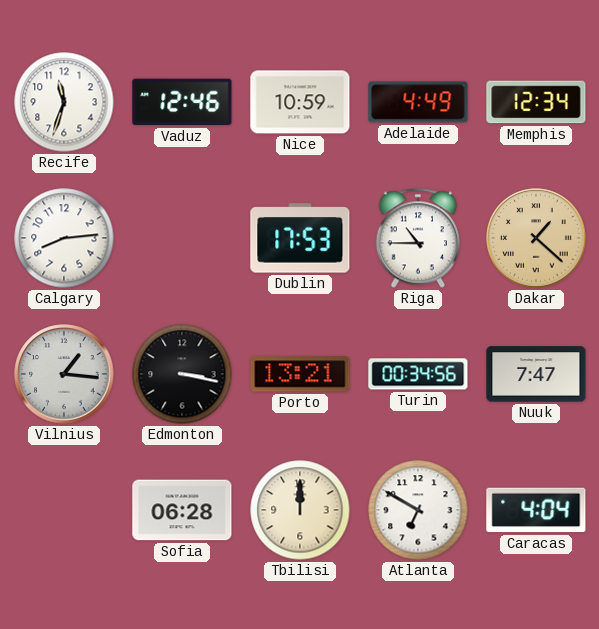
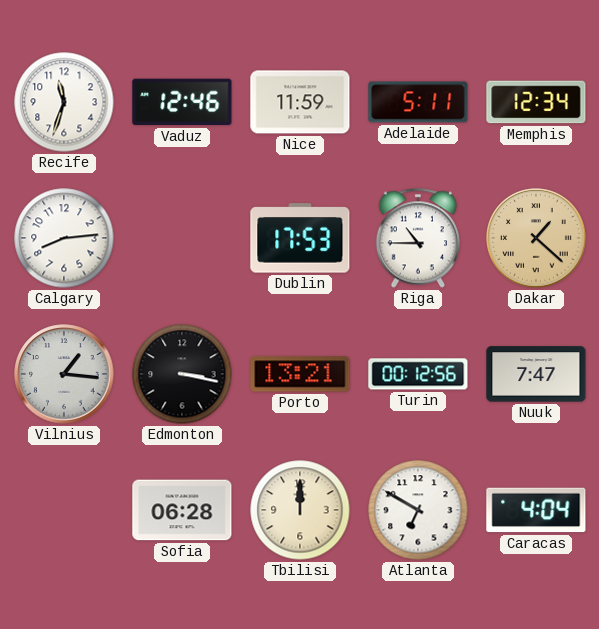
Nice: 10:59 -> 11:59 (300, 102)
Adelaide: 4:49 -> 5:11 (418, 102)
Turin: 00:34 -> 00:12 (418, 374)
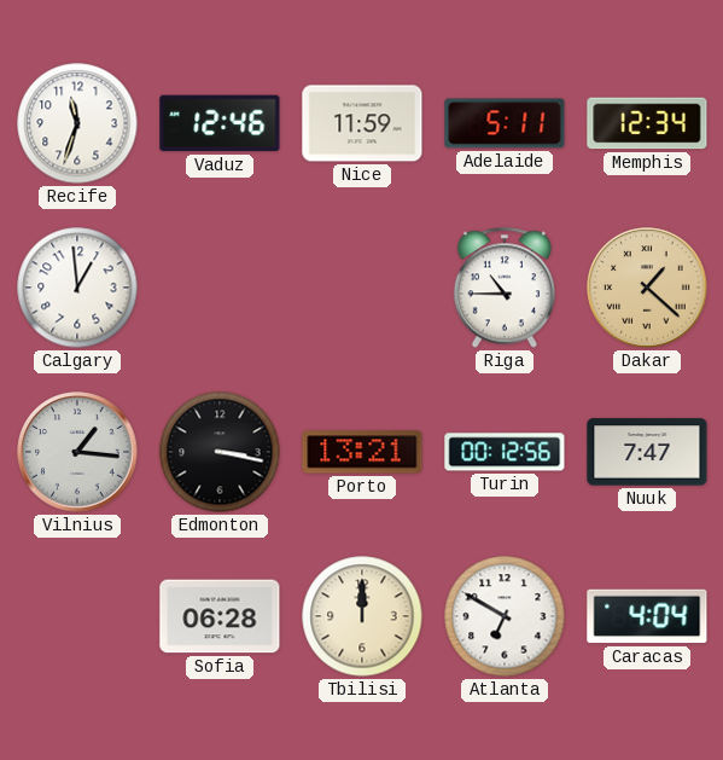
Calgary: 8:14 -> 12:59 (77, 288)
Dublin: 17:53 -> none (300, 238)
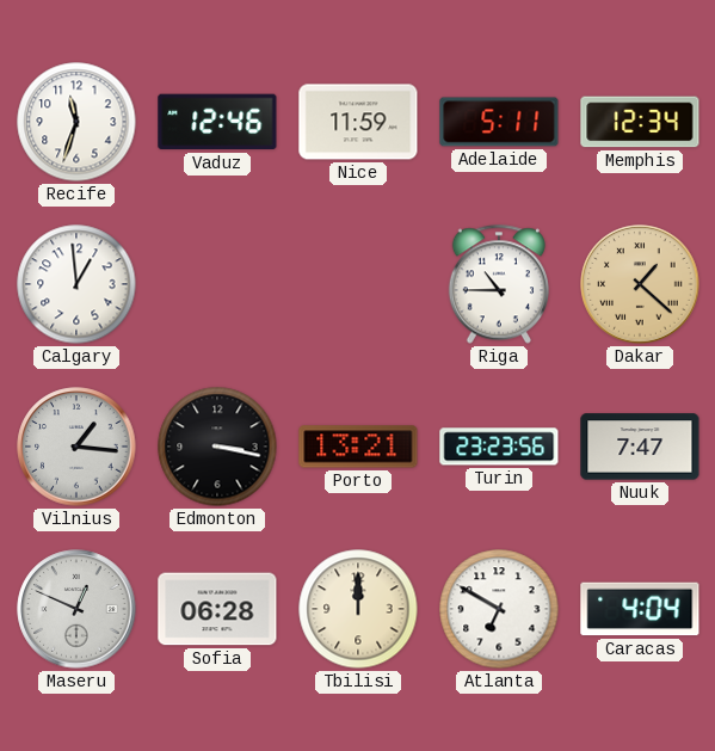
Turin: 00:12 -> 23:23 (499, 447)
Maseru: none -> 12:49 (76, 609)
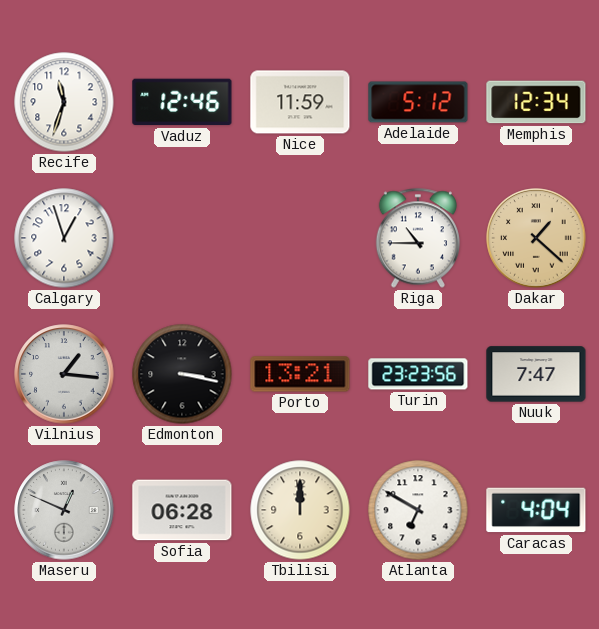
Adelaide: 5:11 -> 5:12 (418, 102)
Calgary: 12:59 -> 12:57 (64, 238)
